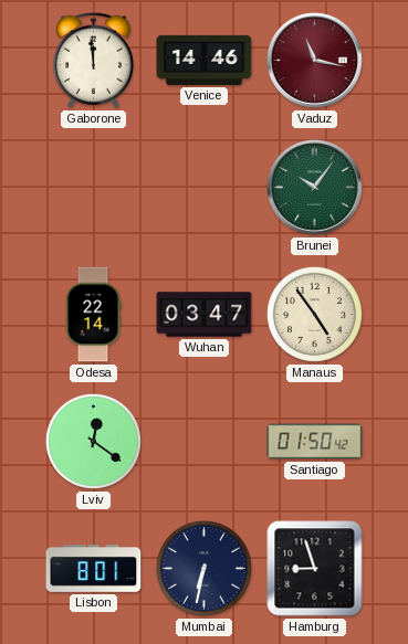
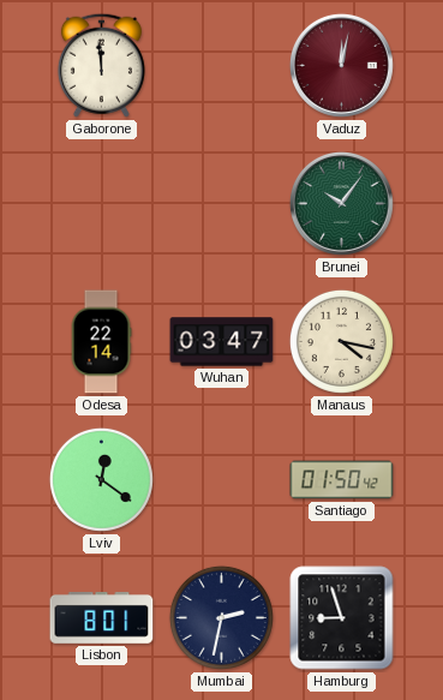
Venice: 14:46 -> none (205, 60)
Vaduz: 11:17 -> 12:02 (341, 65)
Manaus: 4:54 -> 4:17 (341, 341)
Mumbai: 6:32 -> 2:32 (221, 617)
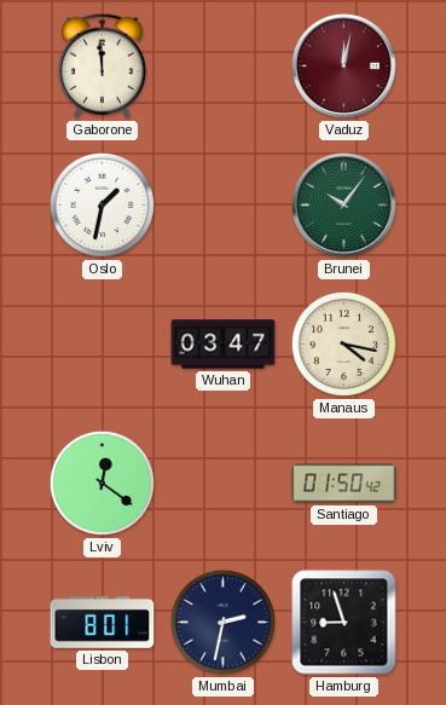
Oslo: none -> 1:32 (102, 204)
Odesa: 22:14 -> none (101, 342)
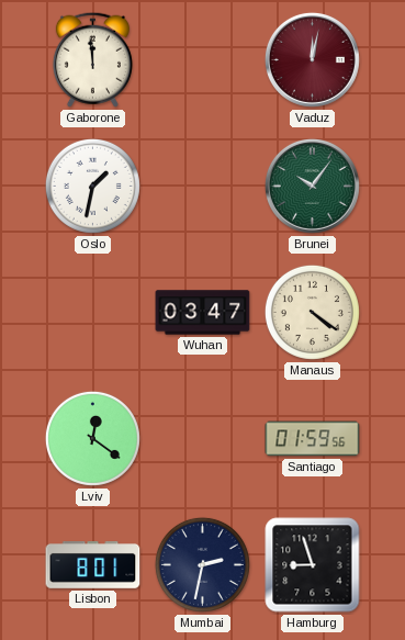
Manaus: 4:17 -> 4:21 (312, 312)
Santiago: 01:50 -> 01:59 (313, 439)
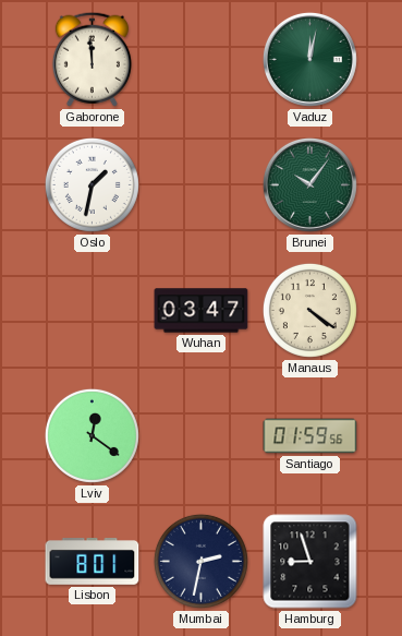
Vaduz dial: burgundy -> green (309, 59)
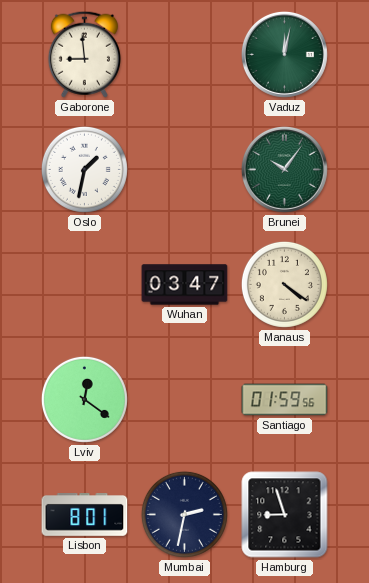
Gaborone: 11:59 -> 8:59 (84, 54)
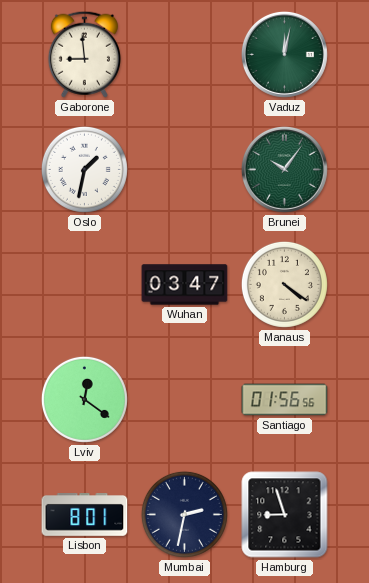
Santiago: 01:59 -> 01:56 (285, 400)
